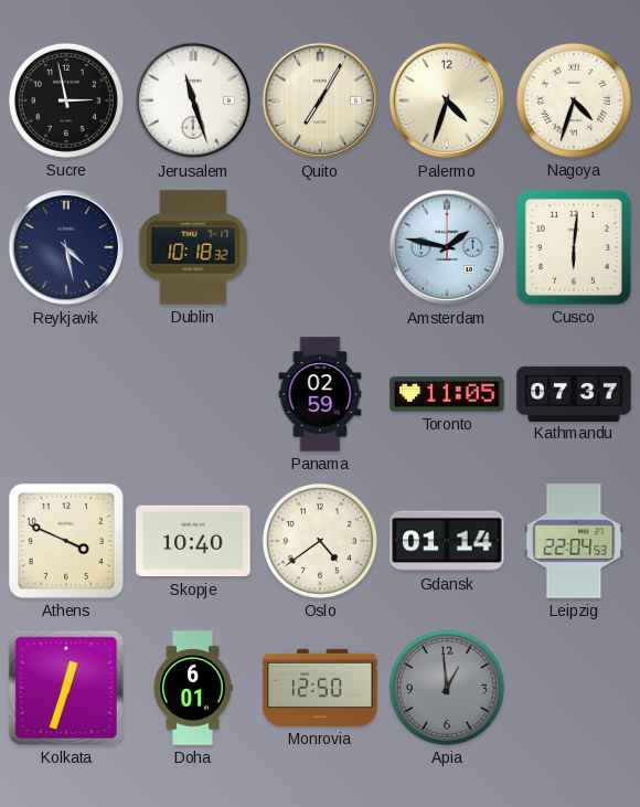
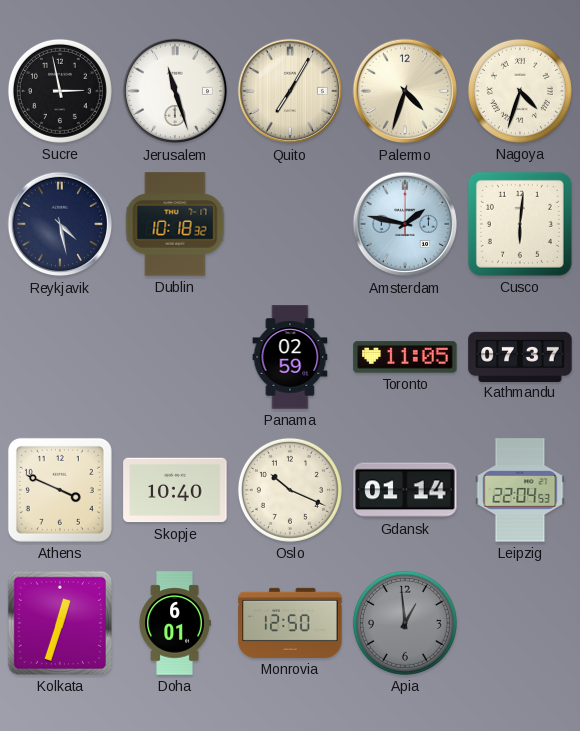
Oslo: 4:39 -> 10:19 (290, 490)
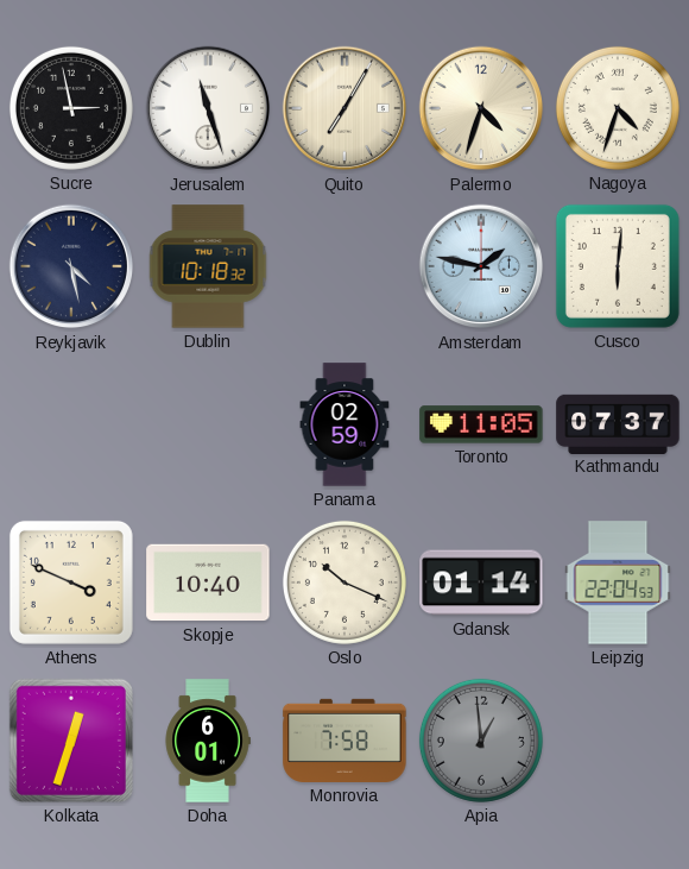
Monrovia: 12:50 -> 7:58 (344, 741)
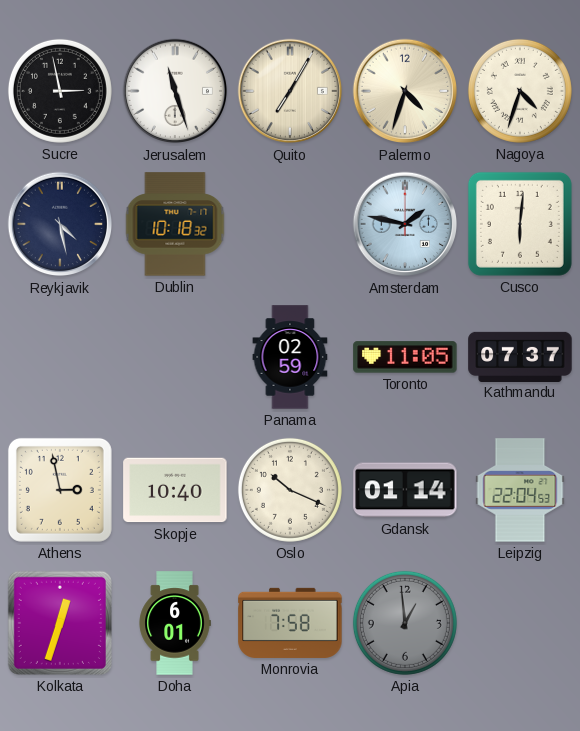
Athens: 3:49 -> 2:58 (60, 490)
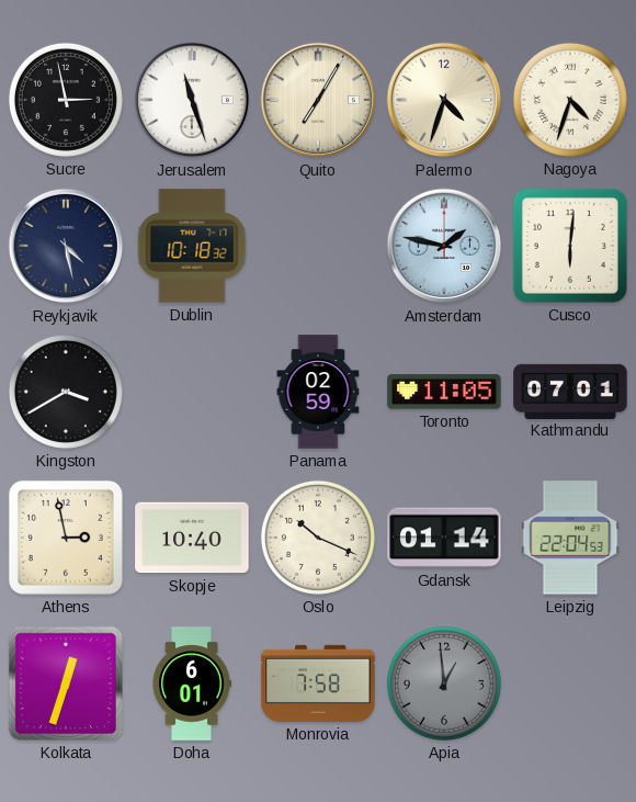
Kingston: none -> 3:40 (66, 392)
Kathmandu: 07:37 -> 07:01 (570, 391)
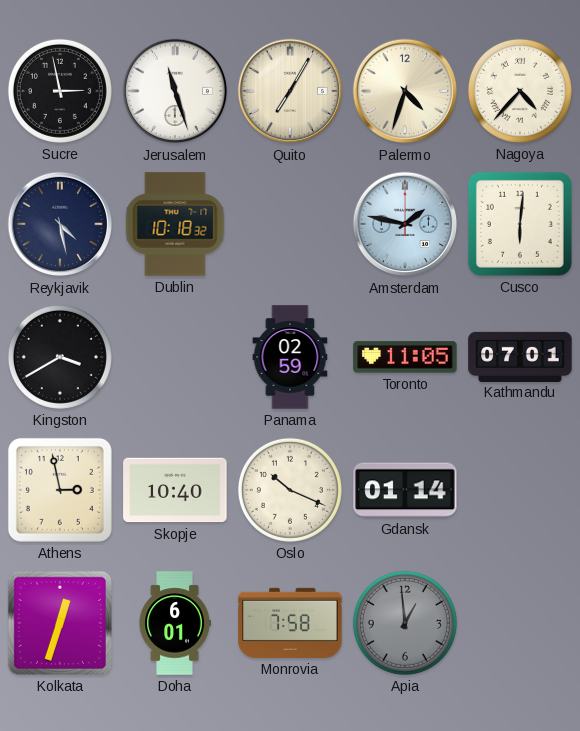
Nagoya: 4:33 -> 4:37 (520, 91)
Leipzig: 22:04 -> none (570, 538)
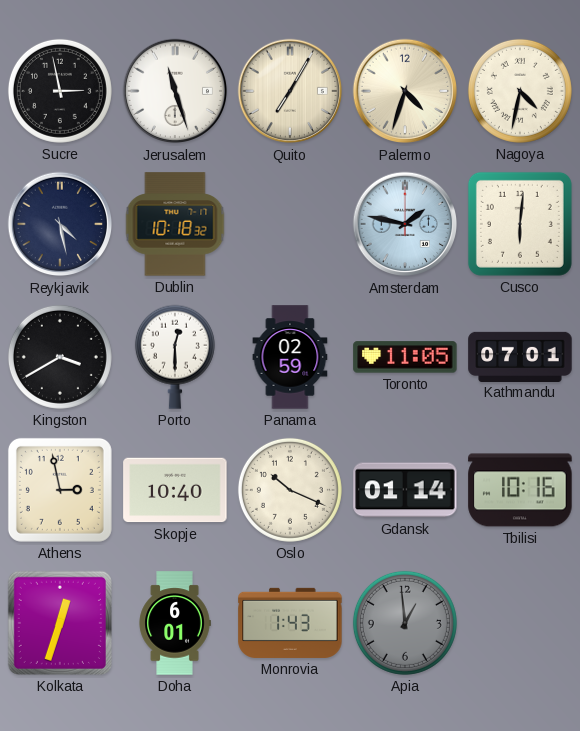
Nagoya: 4:37 -> 4:32 (520, 91)
Porto: none -> 12:30 (175, 357)
Tbilisi: none -> 10:16 (520, 490)
Monrovia: 7:58 -> 1:43 (290, 623)
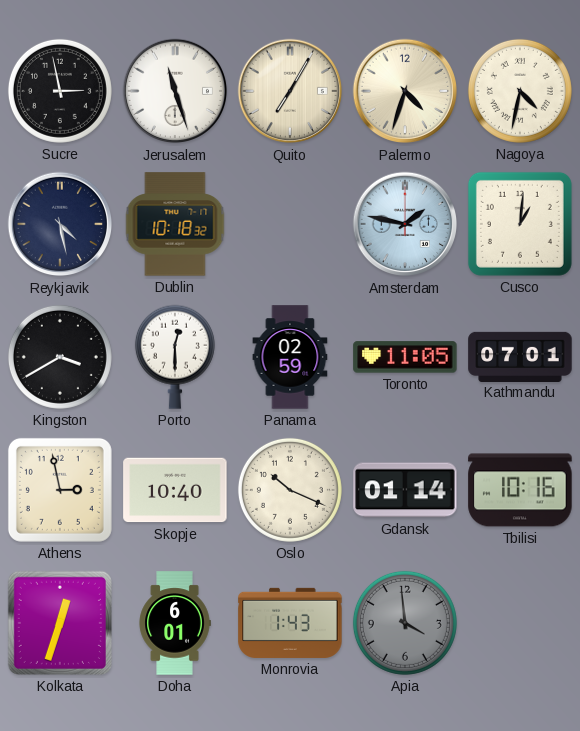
Cusco: 6:01 -> 1:01 (520, 224)
Apia: 12:59 -> 3:59 (405, 623)
